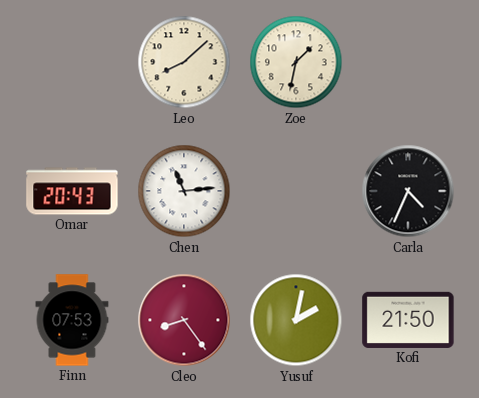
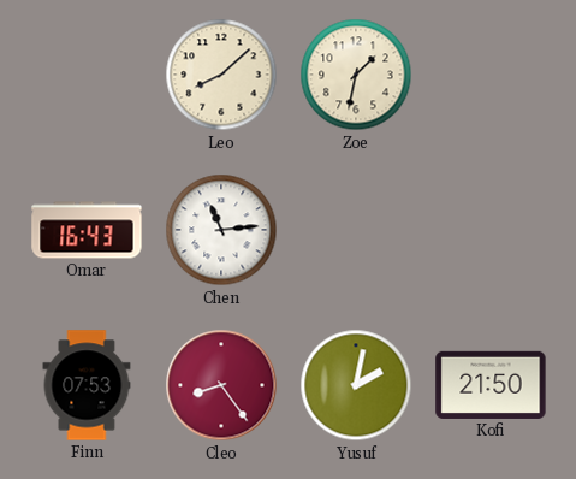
Omar: 20:43 -> 16:43 (87, 230)
Carla: 4:34 -> none (408, 191)
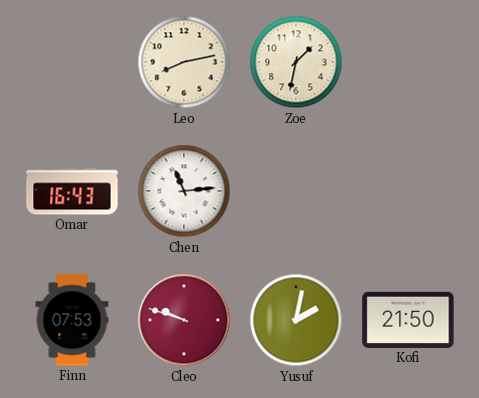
Leo: 8:08 -> 8:13 (184, 62)
Cleo: 8:24 -> 9:48 (184, 320)
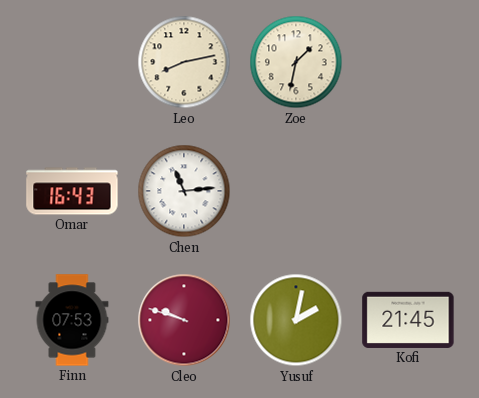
Kofi: 21:50 -> 21:45 (408, 320)
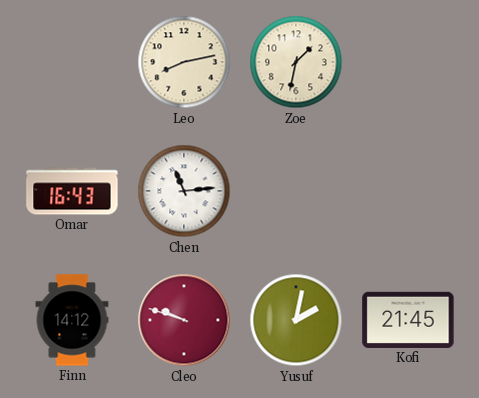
Finn: 07:53 -> 14:12 (72, 320)
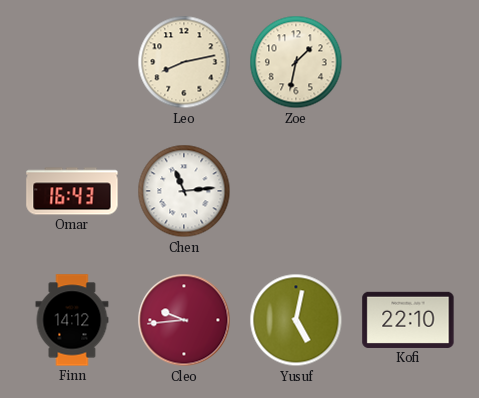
Cleo: 9:48 -> 9:44 (184, 320)
Yusuf: 2:02 -> 5:02 (296, 320)
Kofi: 21:45 -> 22:10 (408, 320)
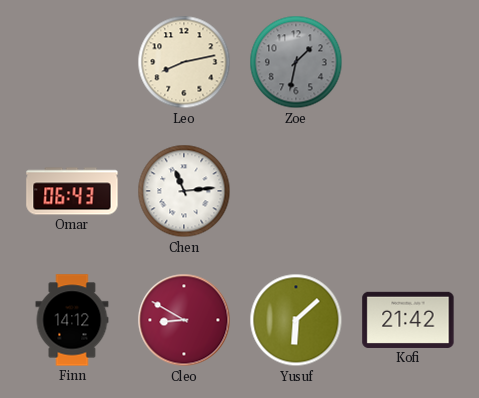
Zoe dial: cream -> grey (296, 62)
Omar: 16:43 -> 06:43 (72, 191)
Cleo: 9:44 -> 8:50 (184, 320)
Yusuf: 5:02 -> 6:08 (296, 320)
Kofi: 22:10 -> 21:42 (408, 320)
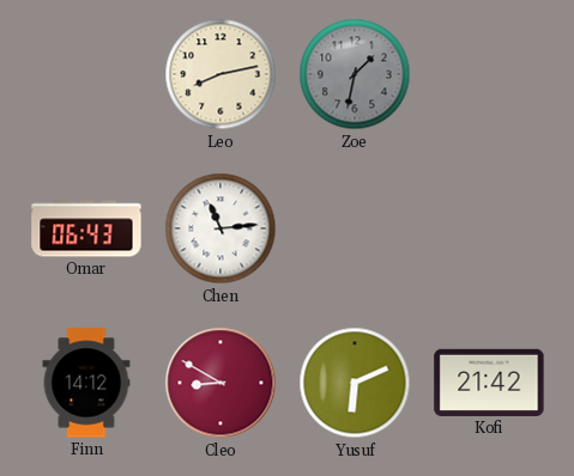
Yusuf: 6:08 -> 6:11 (355, 383)
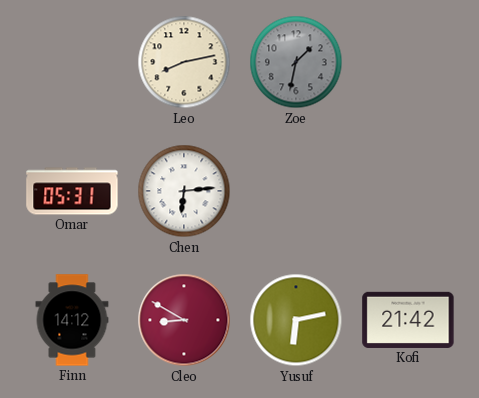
Omar: 06:43 -> 05:31 (72, 191)
Chen: 11:14 -> 6:14 (184, 191)
Yusuf: 6:11 -> 6:13 (296, 320)
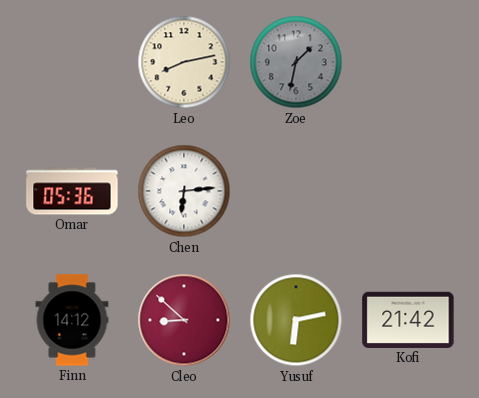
Omar: 05:31 -> 05:36 (72, 191)
Cleo: 8:50 -> 8:52 (184, 320)
